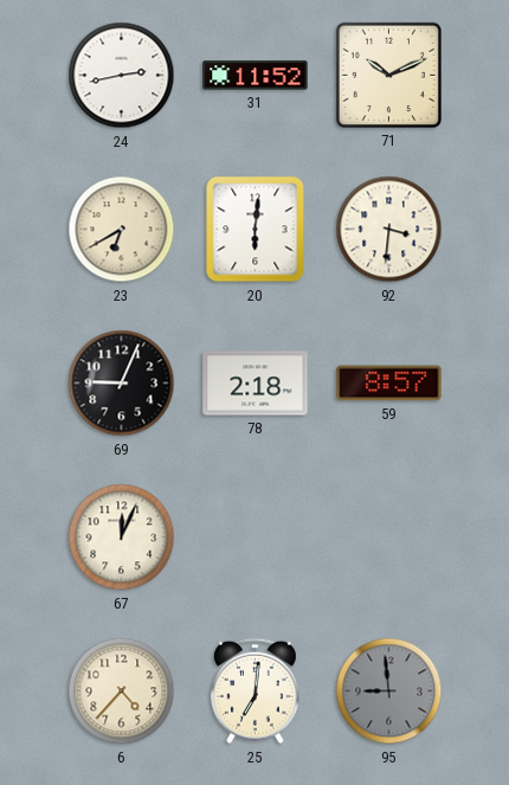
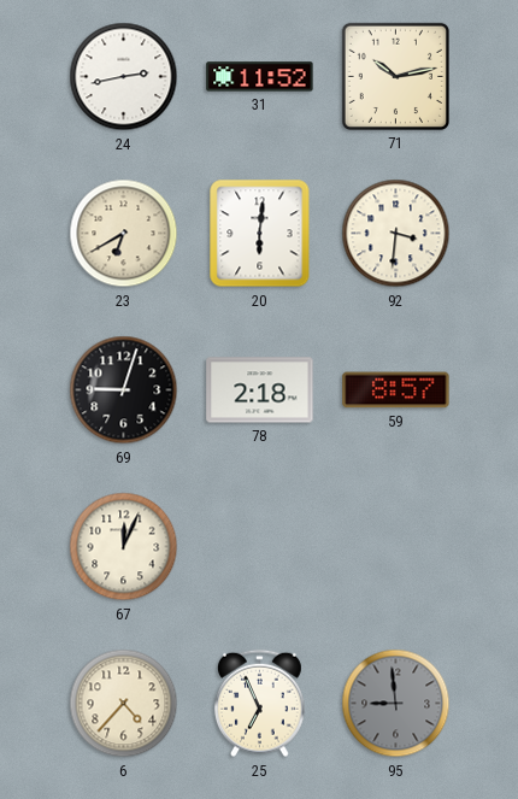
71: 10:11 -> 10:13 (395, 76)
69: 9:04 -> 9:03 (124, 390)
25: 7:01 -> 6:56 (260, 704)
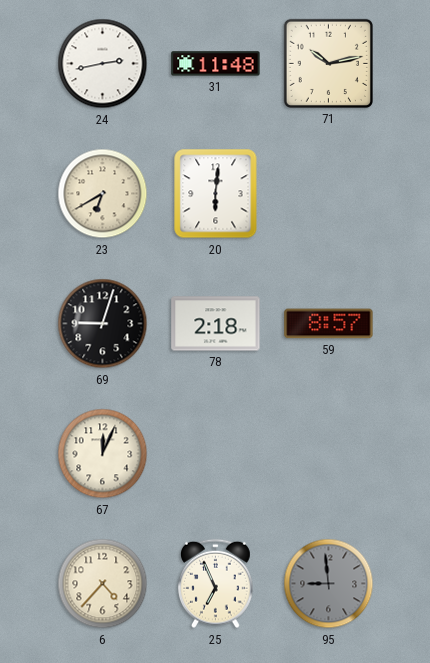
31: 11:52 -> 11:48 (216, 64)
92: 3:31 -> none (396, 234)
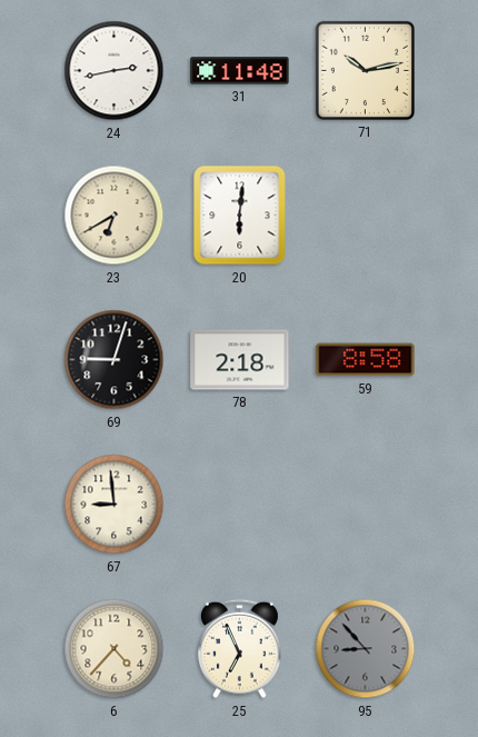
59: 8:57 -> 8:58 (366, 360)
67: 12:04 -> 8:59 (114, 505)
95: 8:59 -> 8:53 (366, 649)
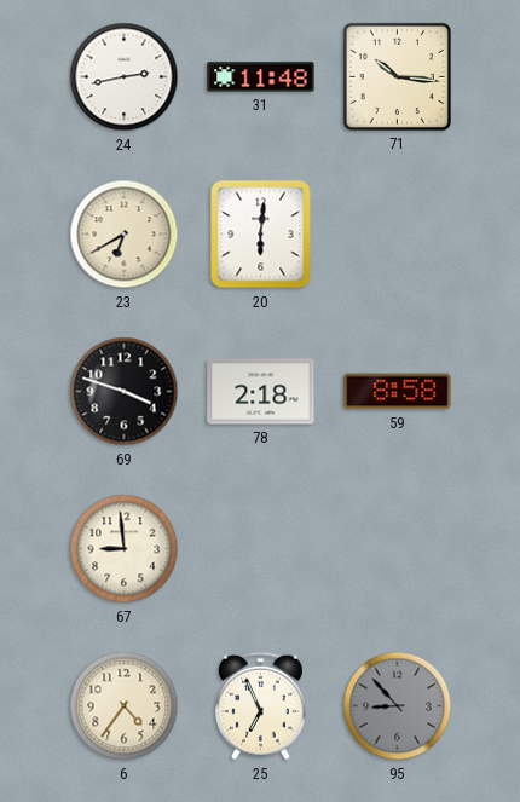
71: 10:13 -> 10:16 (397, 76)
69: 9:03 -> 3:48 (125, 392)
6: 4:37 -> 4:36 (125, 706)
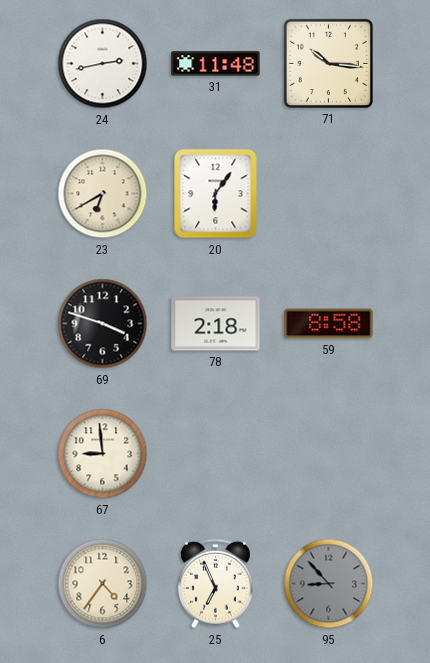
20: 6:01 -> 6:06 (216, 194)
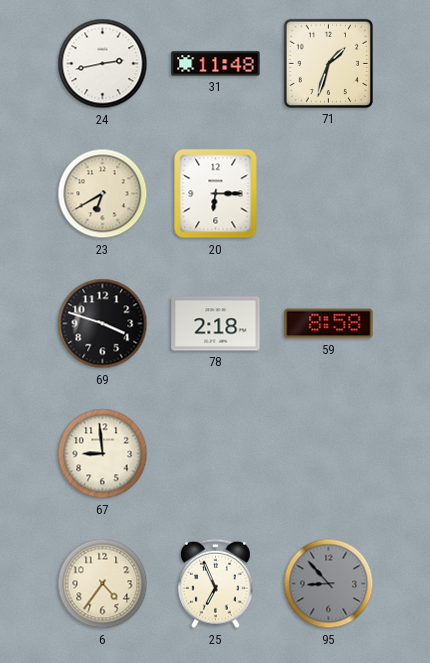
71: 10:16 -> 1:33 (328, 63)
20: 6:06 -> 6:15 (216, 194)
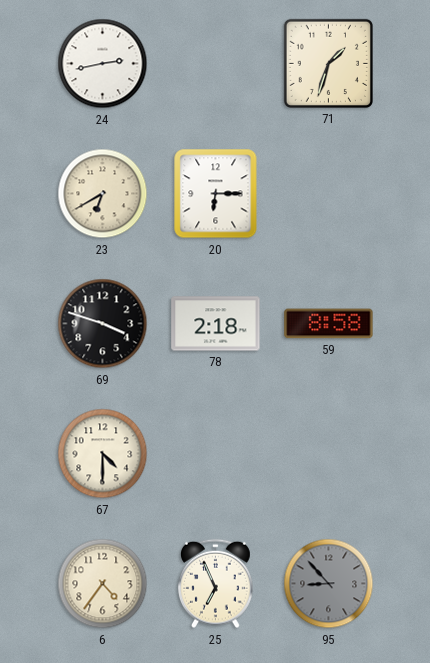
31: 11:48 -> none (216, 64)
67: 8:59 -> 4:30 (103, 454)
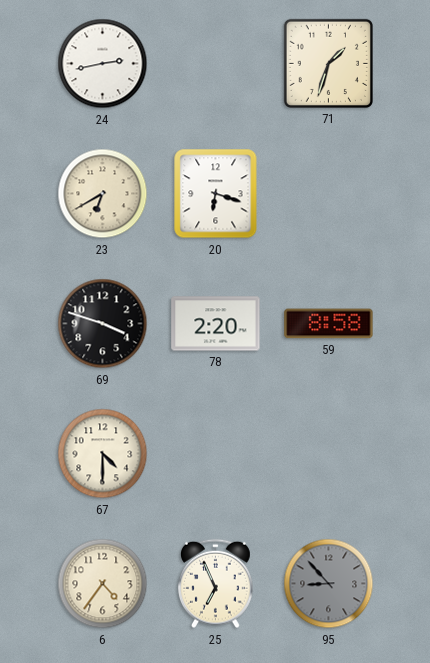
20: 6:15 -> 6:18 (216, 194)
78: 2:18 -> 2:20 (216, 324)
